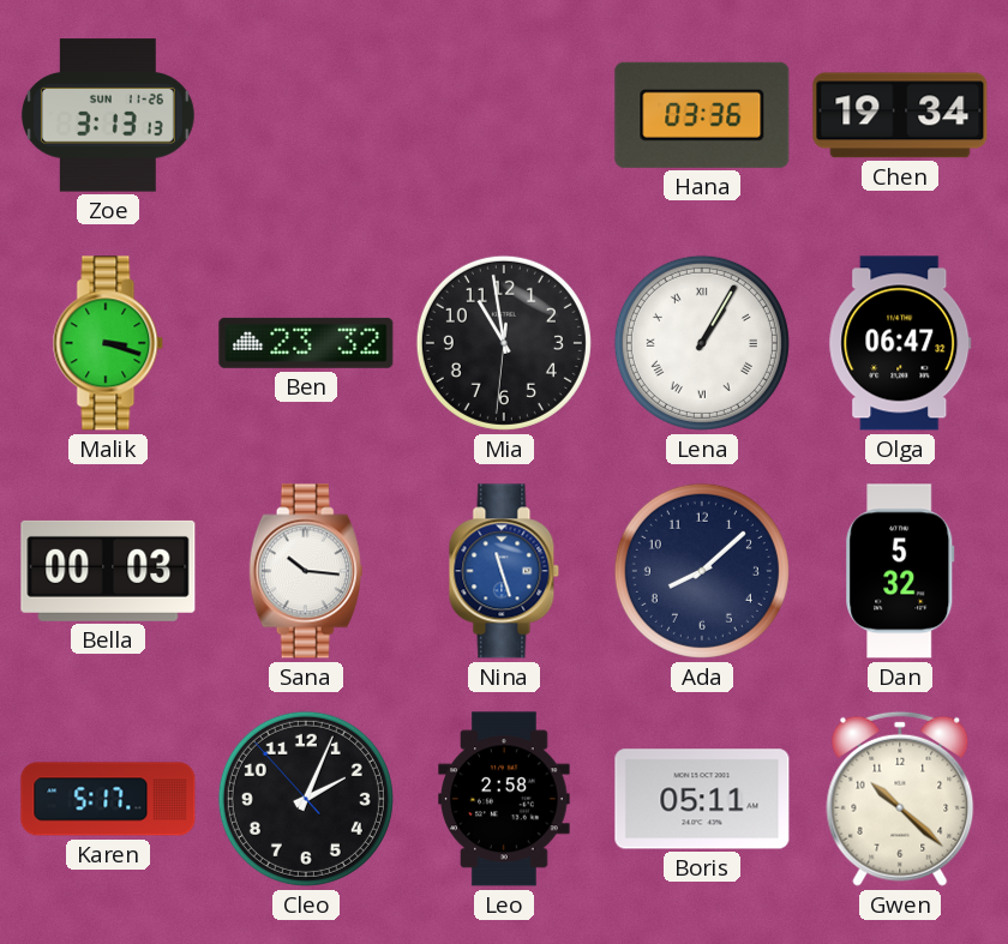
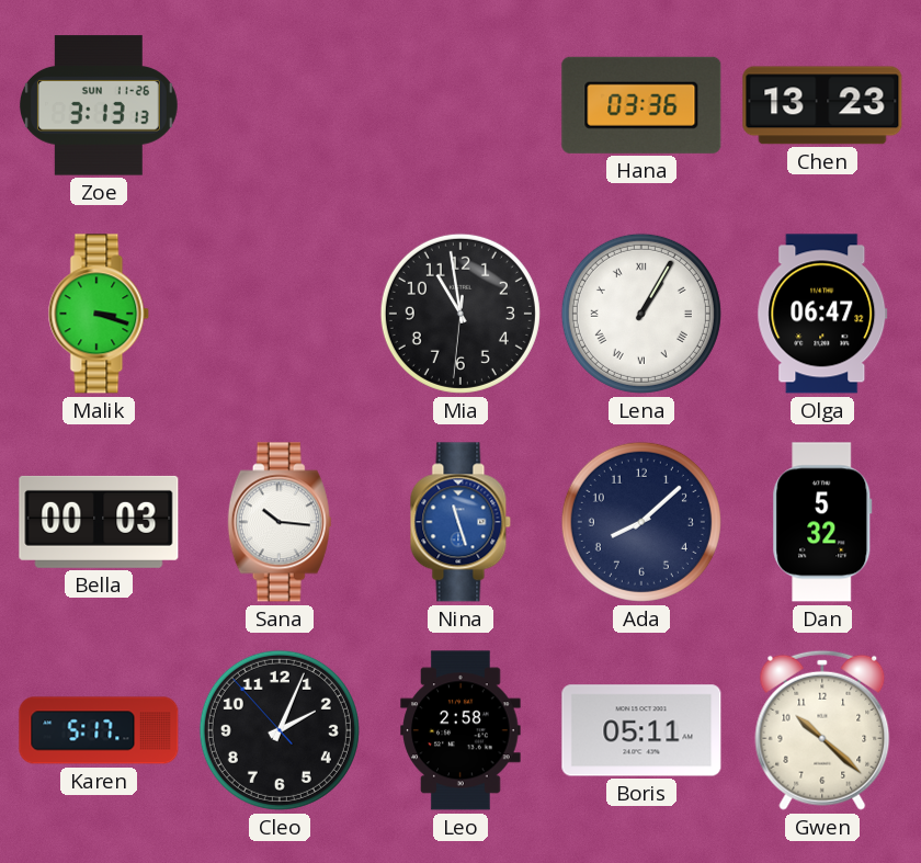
Chen: 19:34 -> 13:23 (822, 105)
Ben: 23:32 -> none (306, 343)
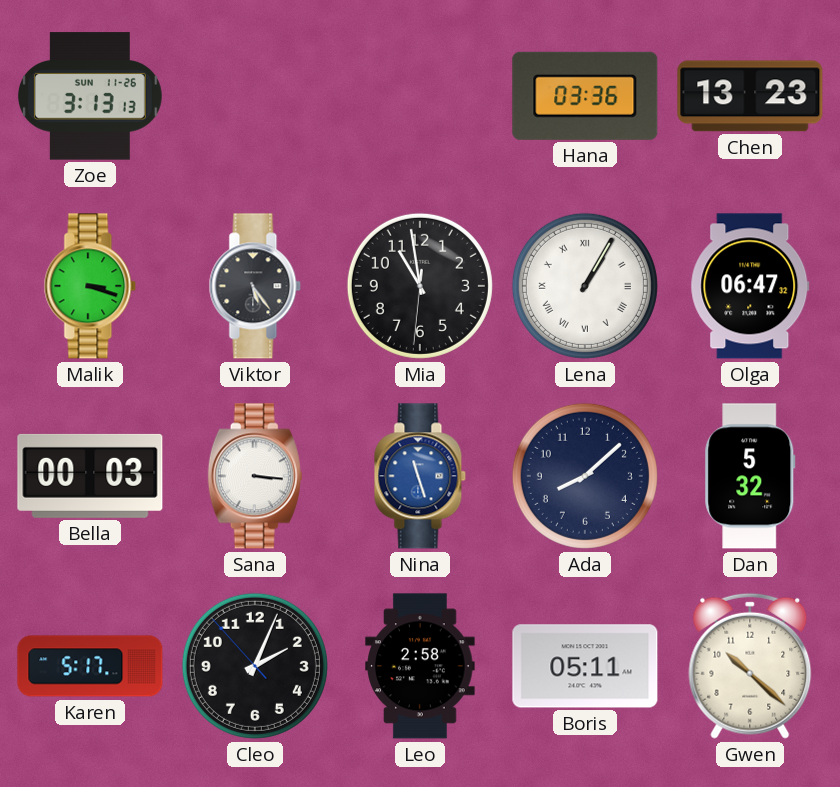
Viktor: none -> 5:24 (255, 286)
Sana: 10:16 -> 3:16 (255, 476)
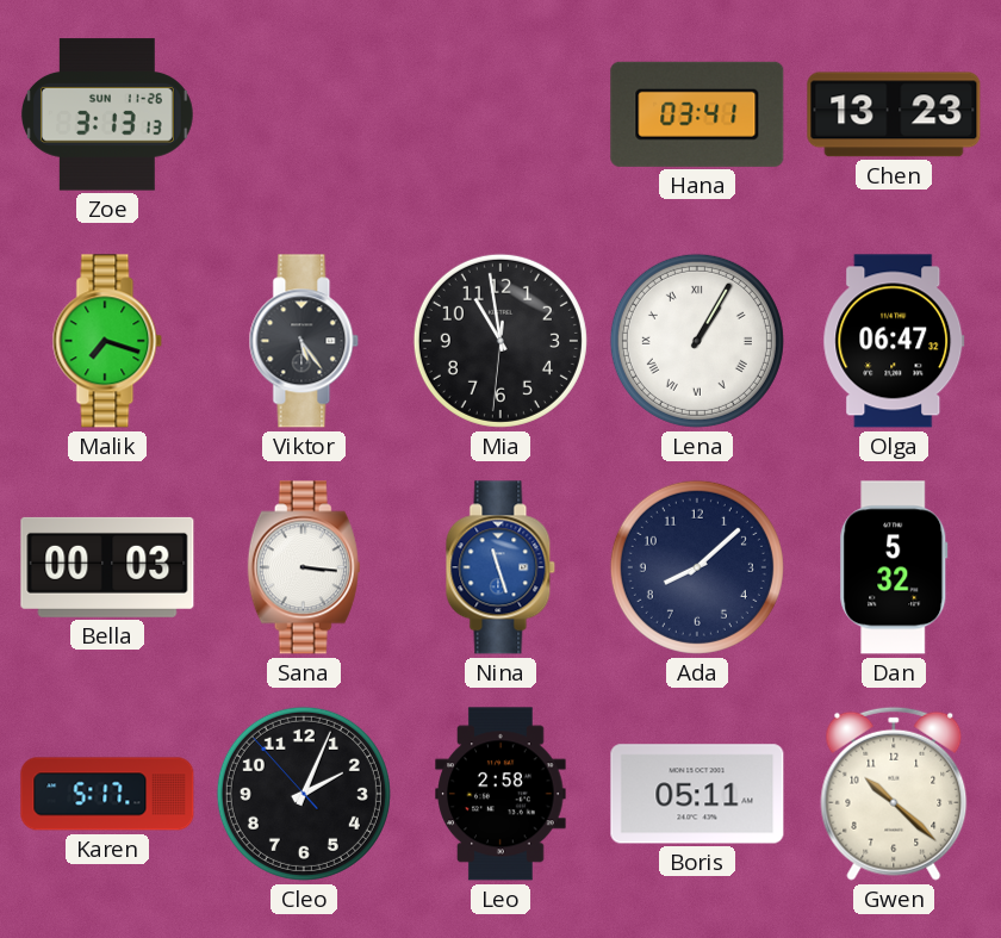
Hana: 03:36 -> 03:41 (697, 114)
Malik: 3:18 -> 7:18 (107, 341)
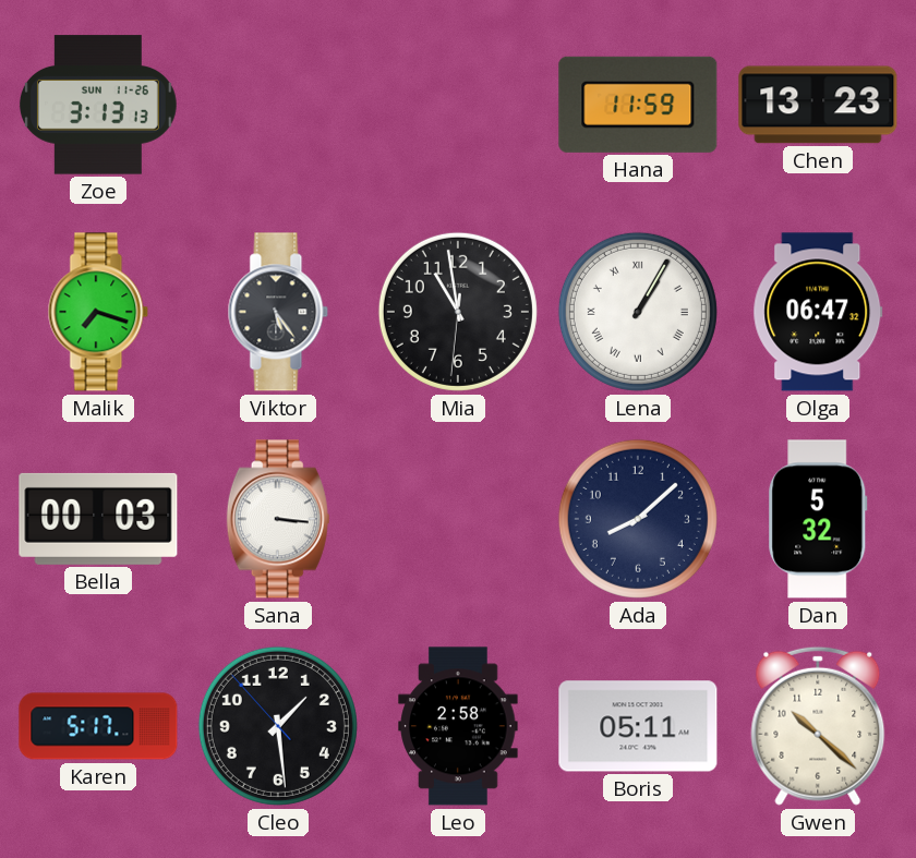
Hana: 03:41 -> 11:59 (638, 105)
Nina: 11:27 -> none (500, 567)
Cleo: 2:03 -> 1:28 (278, 726)
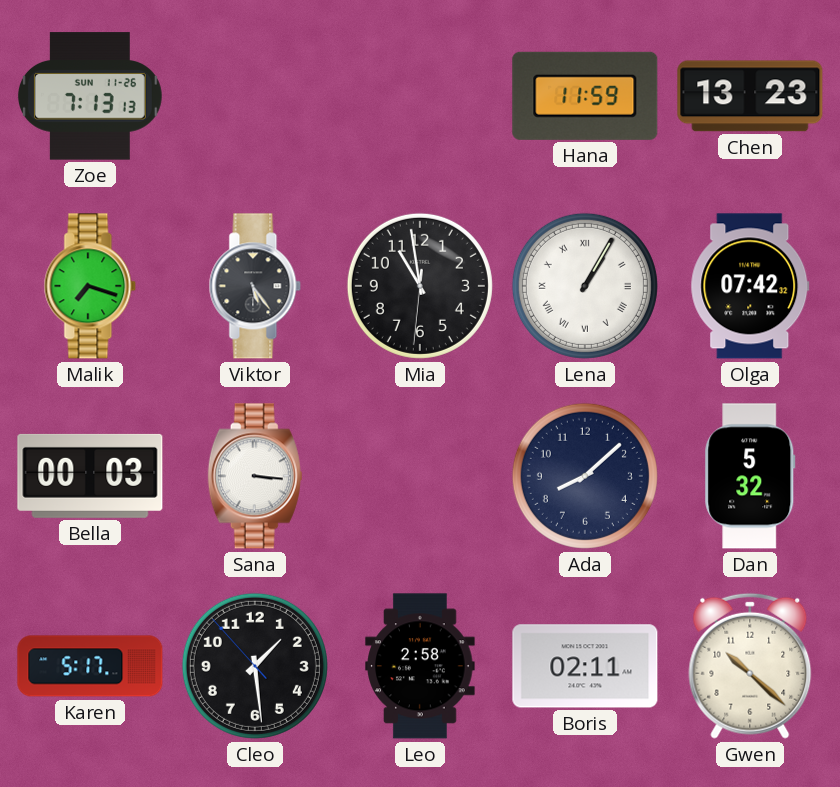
Zoe: 3:13 -> 7:13 (90, 96)
Olga: 06:47 -> 07:42 (750, 286)
Boris: 05:11 -> 02:11 (585, 666)
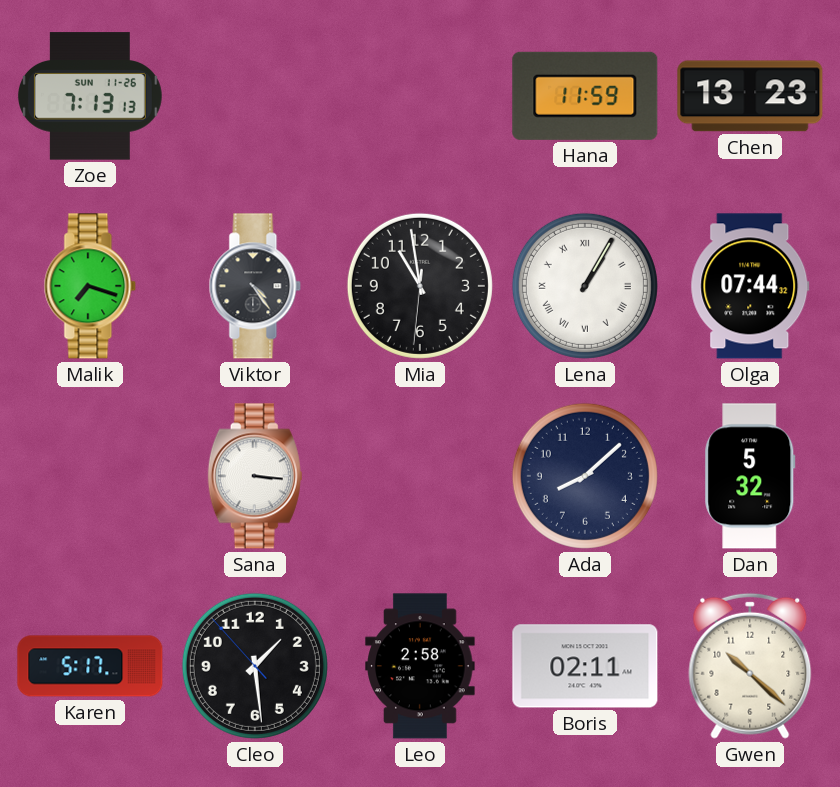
Viktor: 5:24 -> 4:24 (255, 286)
Olga: 07:42 -> 07:44 (750, 286)
Bella: 00:03 -> none (90, 476)
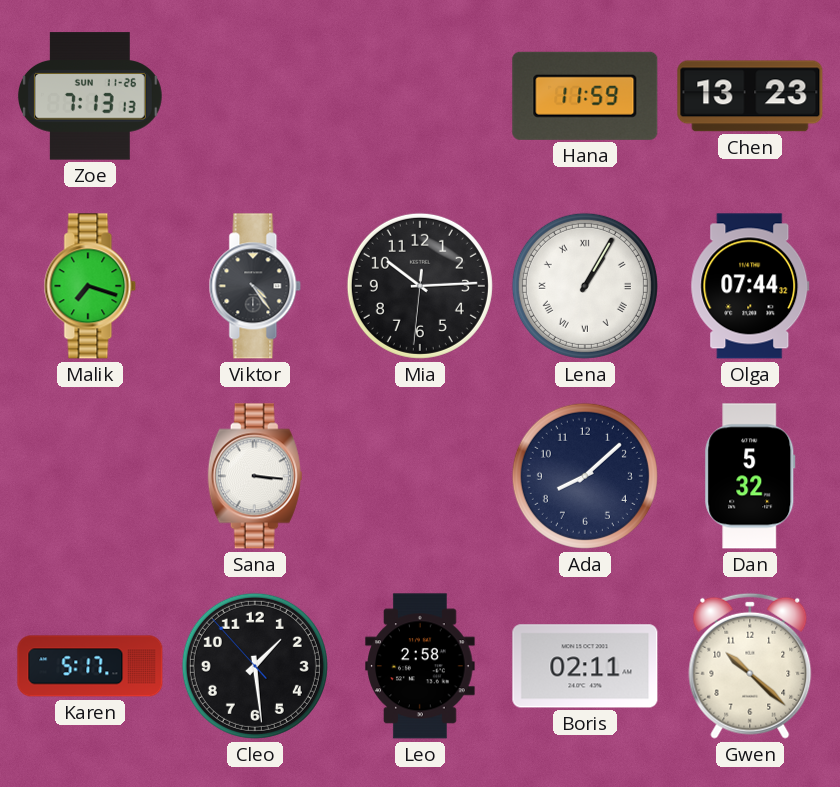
Mia: 10:58 -> 10:14 (420, 286)
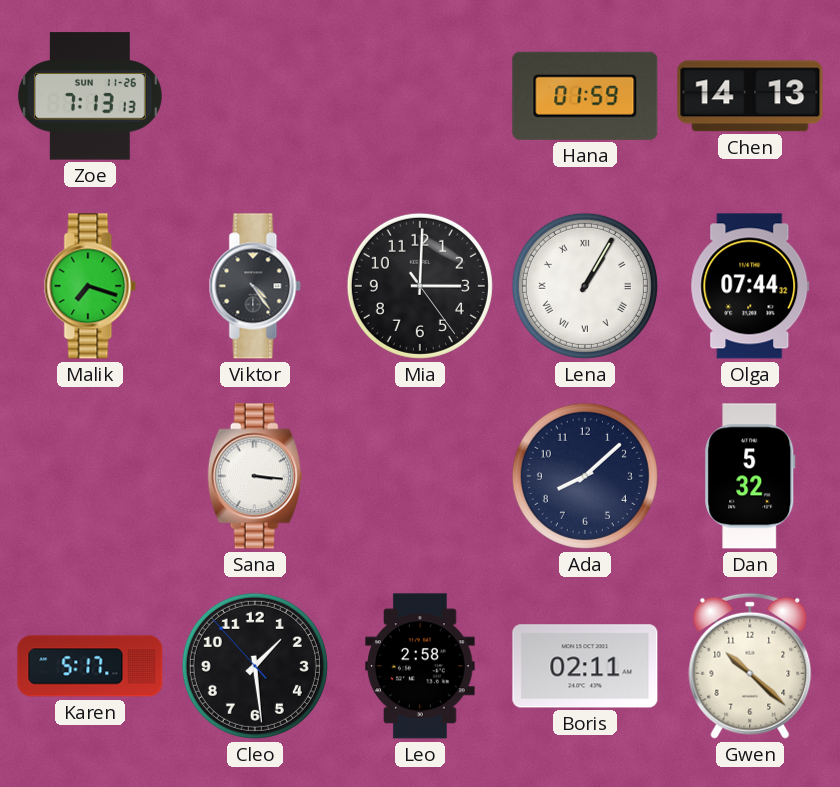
Hana: 11:59 -> 01:59 (585, 96)
Chen: 13:23 -> 14:13 (750, 96)
Mia: 10:14 -> 3:00 (420, 286)
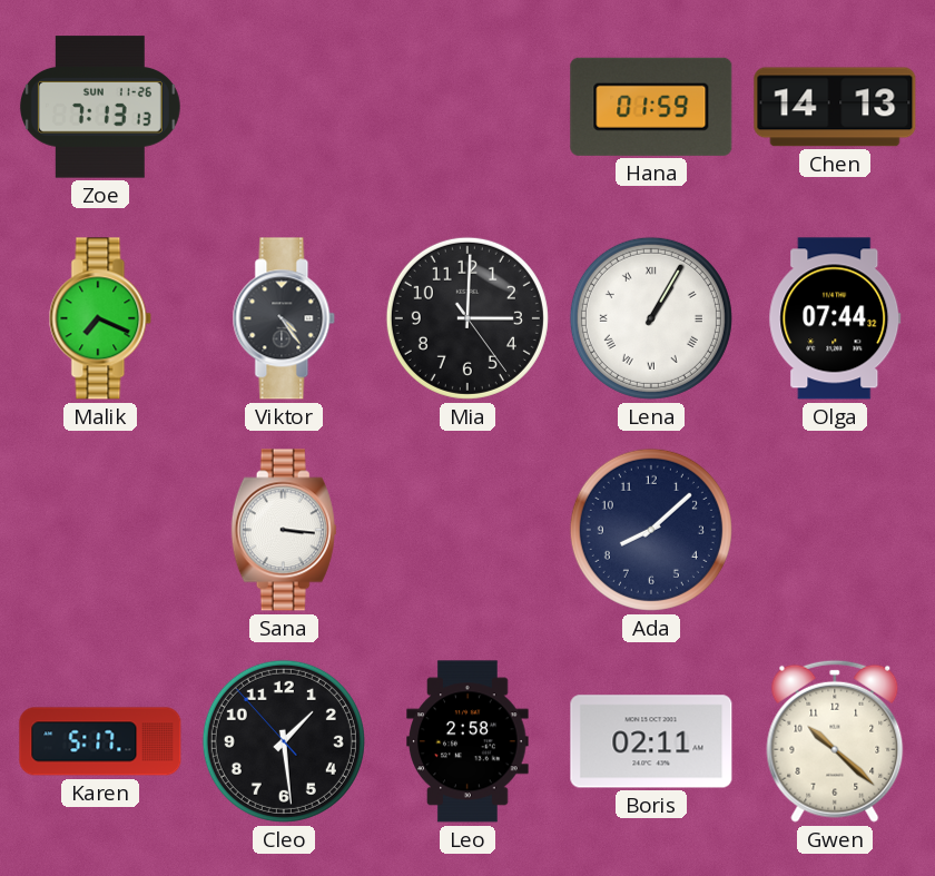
Malik: 7:18 -> 7:19 (100, 318)
Dan: 5:32 -> none (750, 476)
